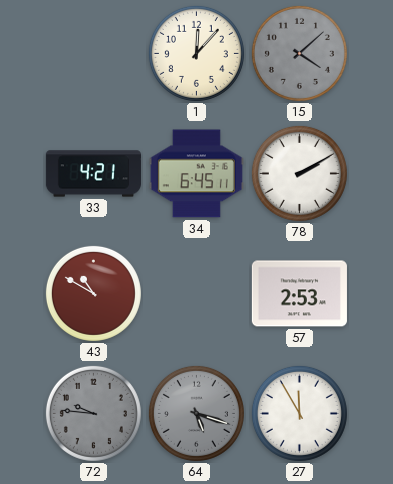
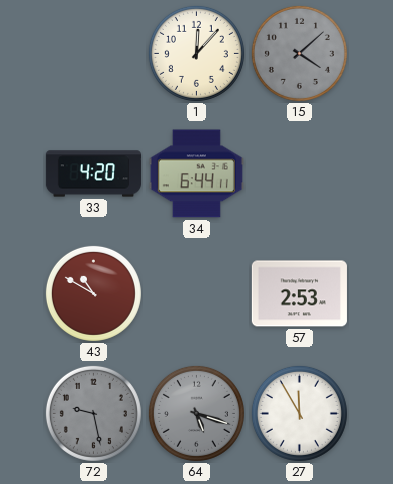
33: 4:21 -> 4:20 (93, 174)
34: 6:45 -> 6:44 (196, 174)
78: 2:10 -> none (299, 173)
72: 9:46 -> 9:28 (93, 413)
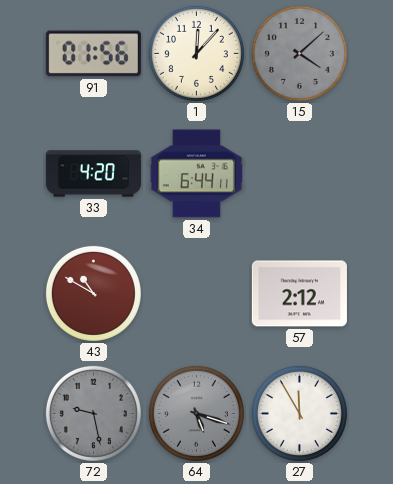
91: none -> 01:56 (93, 54)
57: 2:53 -> 2:12 (299, 294)
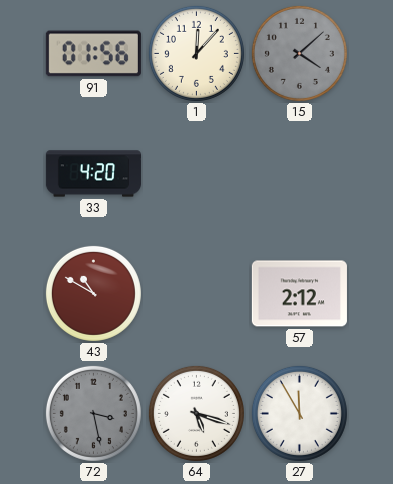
34: 6:44 -> none (196, 174)
72: 9:28 -> 3:28 (93, 413)
64 dial: grey -> white (196, 413)
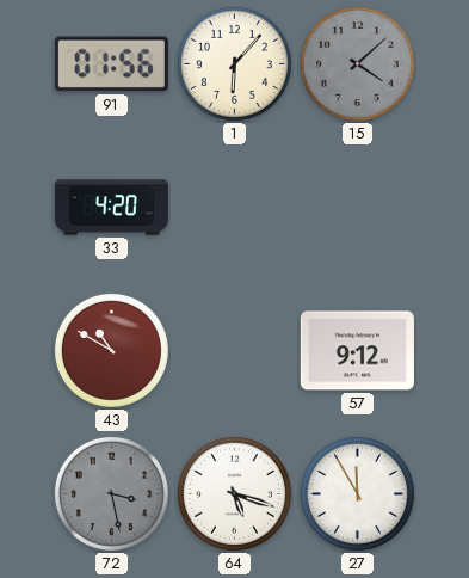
1: 12:07 -> 6:07 (234, 63)
57: 2:12 -> 9:12 (357, 351)
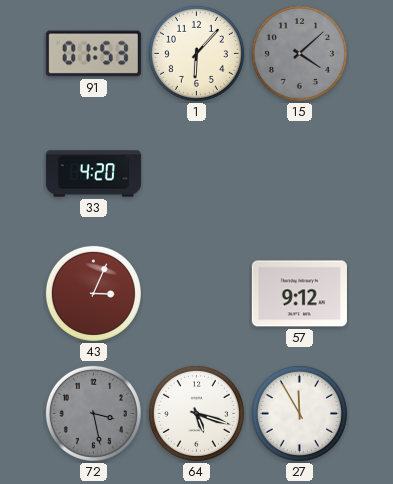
91: 01:56 -> 01:53 (93, 54)
43: 10:50 -> 3:04 (93, 293)
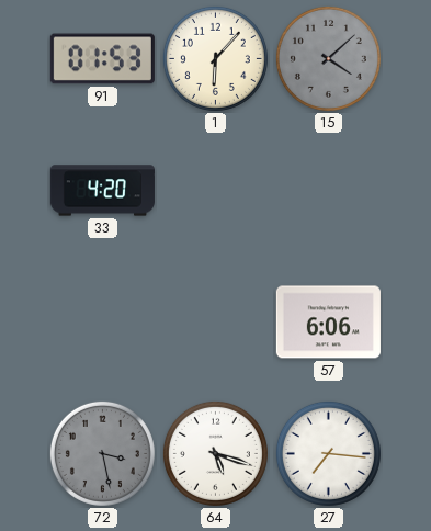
43: 3:04 -> none (93, 293)
57: 9:12 -> 6:06 (328, 323)
27: 11:55 -> 7:16 (328, 453)
